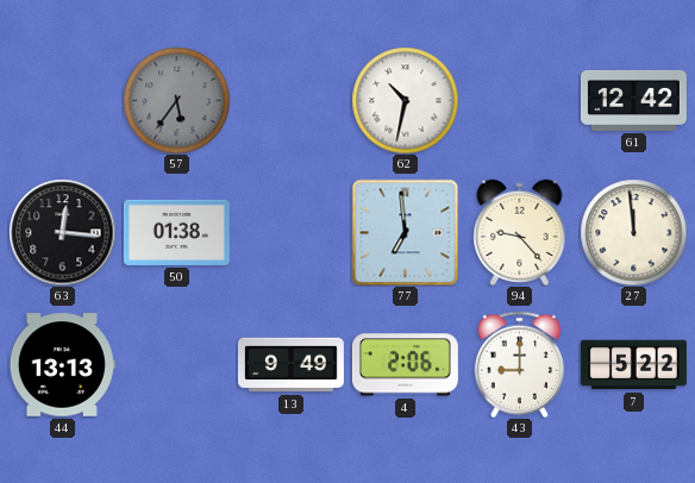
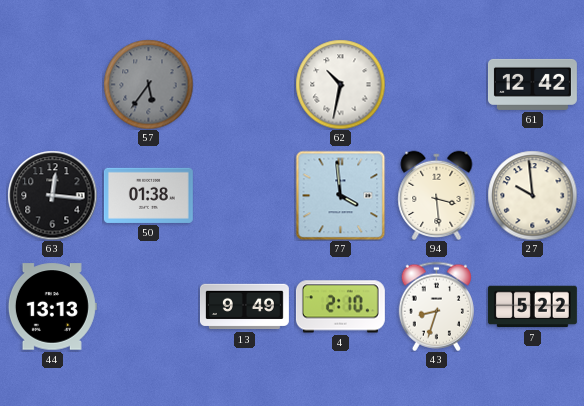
77: 6:59 -> 3:59 (340, 195)
94: 9:23 -> 3:29 (437, 195)
27: 11:59 -> 9:59 (532, 195)
4: 2:06 -> 2:10 (340, 307)
43: 9:00 -> 8:33 (436, 306)
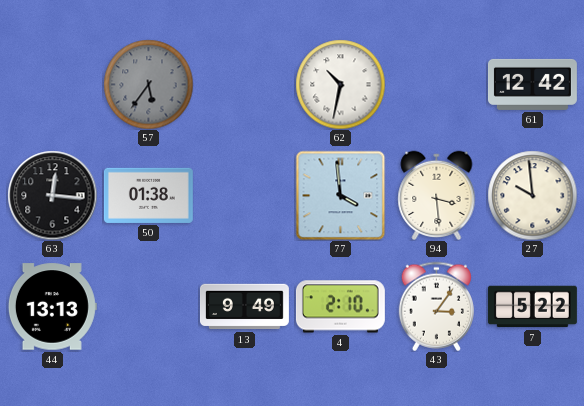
43: 8:33 -> 3:06 (436, 306)
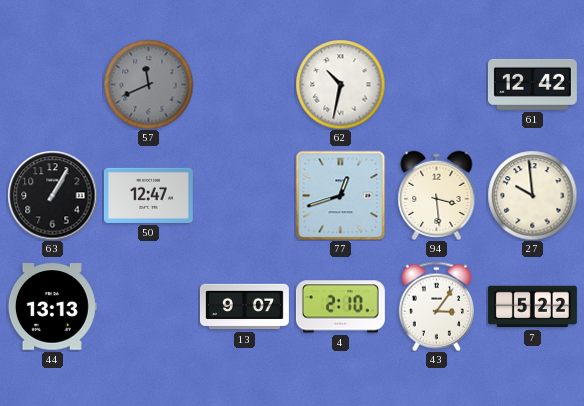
57: 5:36 -> 11:41 (148, 84)
63: 12:16 -> 1:05 (52, 195)
50: 01:38 -> 12:47 (148, 195)
77: 3:59 -> 12:42 (340, 195)
13: 9:49 -> 9:07 (244, 307)
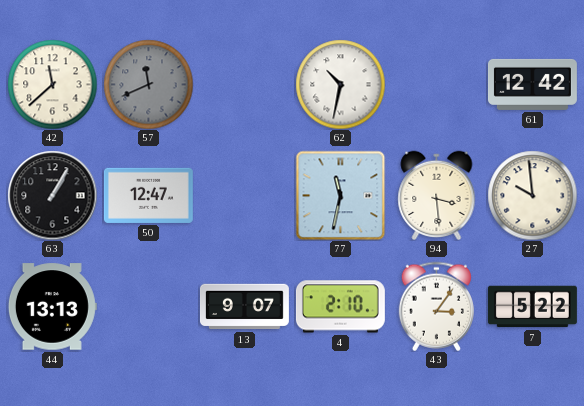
42: none -> 11:38 (52, 84)
77: 12:42 -> 11:32 (340, 195)
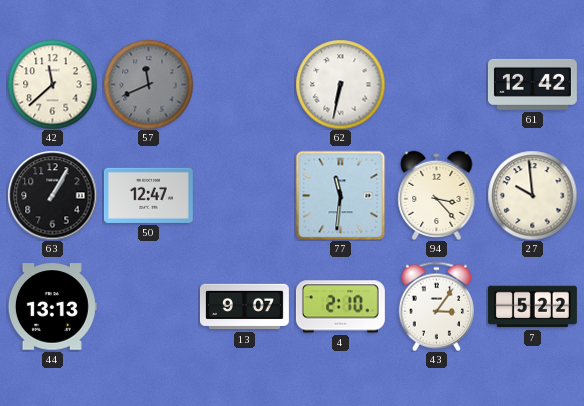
62: 10:32 -> 6:32 (340, 84)
77: 11:32 -> 11:31 (340, 195)
94: 3:29 -> 3:23 (437, 195)
